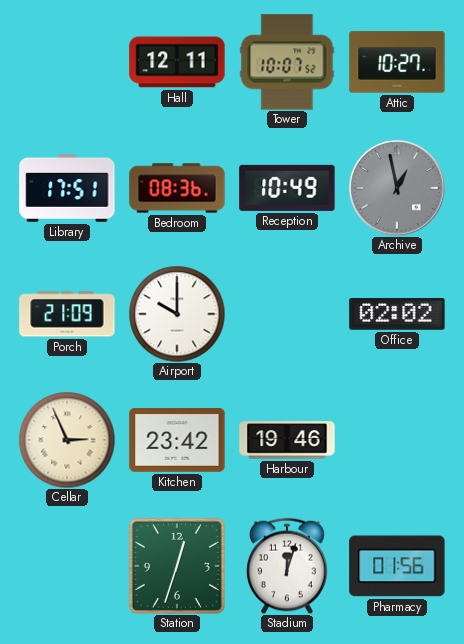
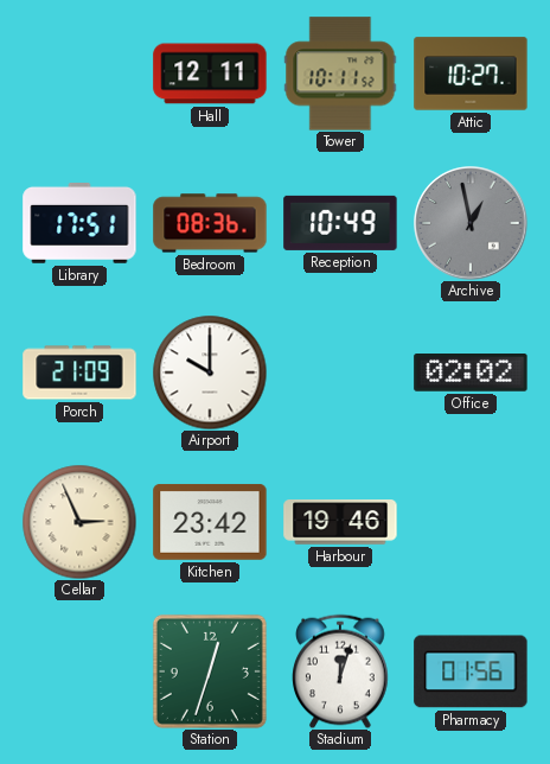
Tower: 10:07 -> 10:11 (340, 74)
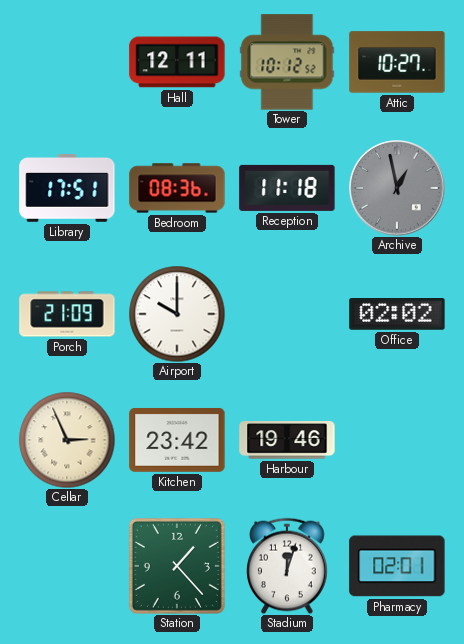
Tower: 10:11 -> 10:12 (287, 62)
Reception: 10:49 -> 11:18 (287, 188)
Station: 12:33 -> 1:23 (177, 566)
Pharmacy: 01:56 -> 02:01 (397, 566)
